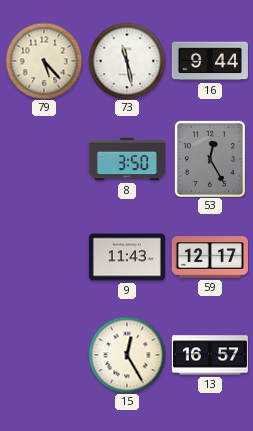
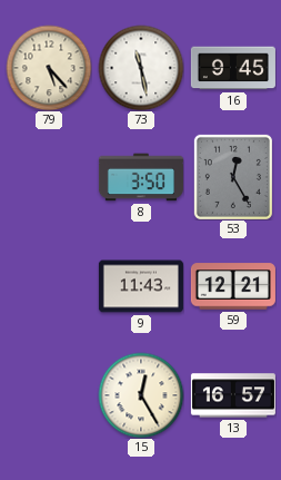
16: 9:44 -> 9:45 (233, 68)
59: 12:17 -> 12:21 (233, 286)
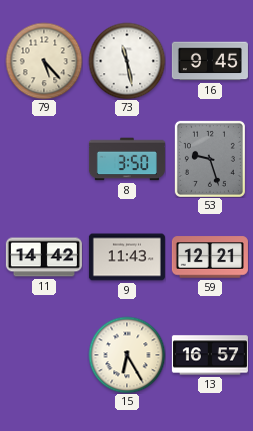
53: 12:25 -> 9:27 (210, 159)
11: none -> 14:42 (44, 257)
15: 12:25 -> 6:25 (127, 355)
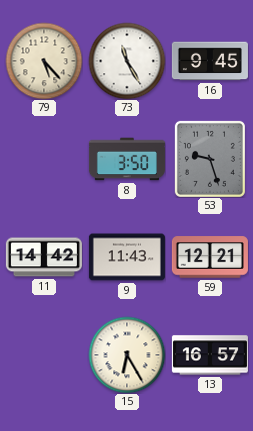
73: 11:28 -> 11:25 (127, 61)
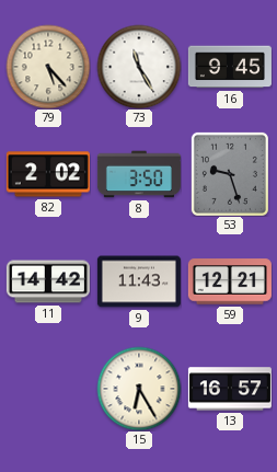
82: none -> 2:02 (48, 174)
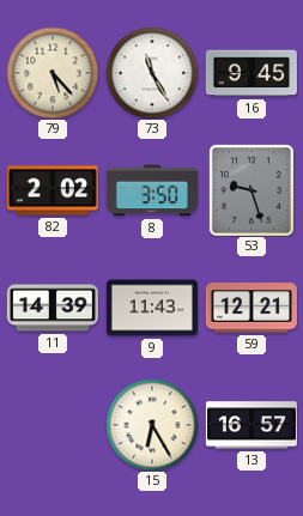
11: 14:42 -> 14:39 (53, 308)
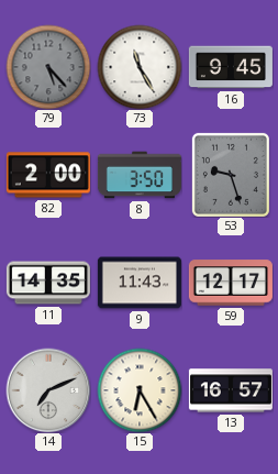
79 dial: cream -> grey (48, 67)
82: 2:02 -> 2:00 (48, 175)
11: 14:39 -> 14:35 (48, 283)
59: 12:21 -> 12:17 (231, 283)
14: none -> 7:11 (48, 390)
